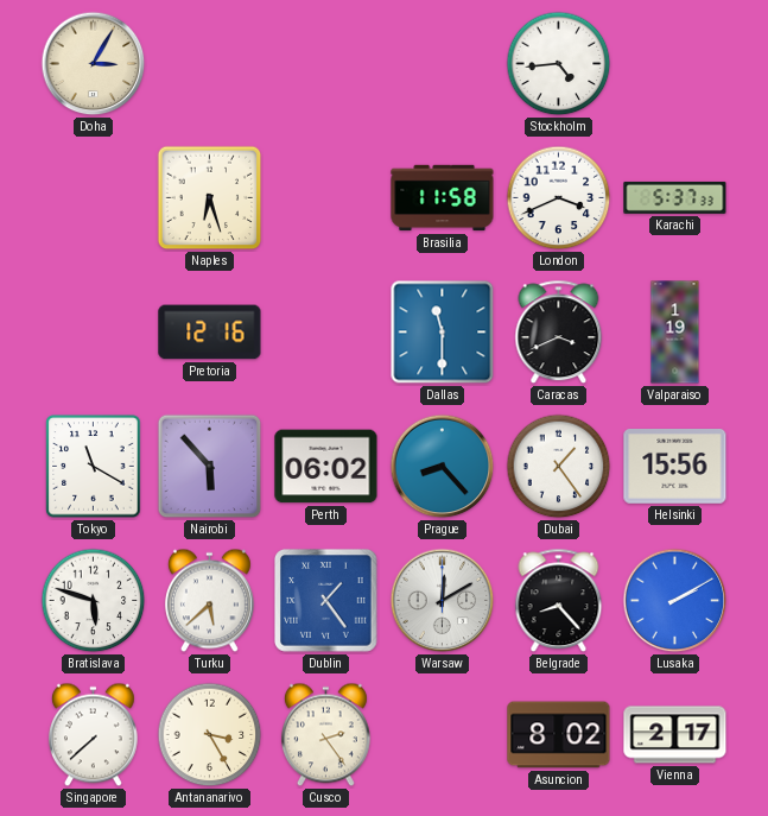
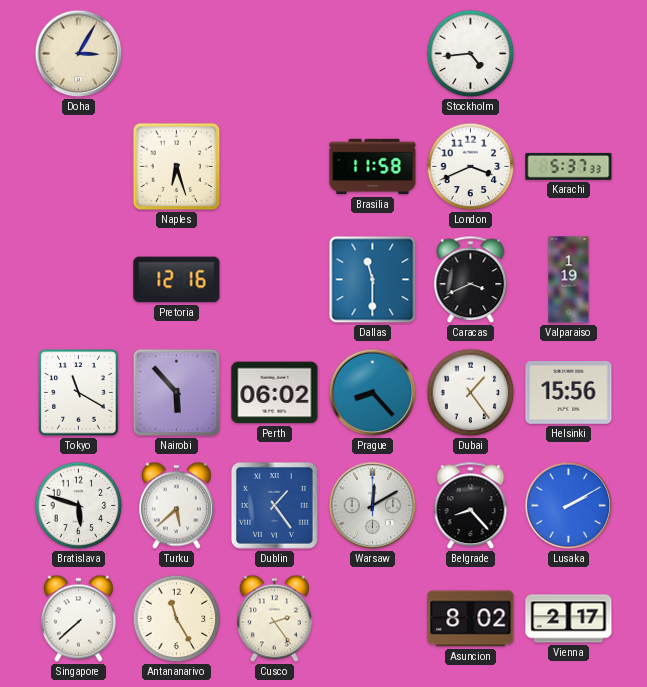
Antananarivo: 3:25 -> 11:25 (177, 619)
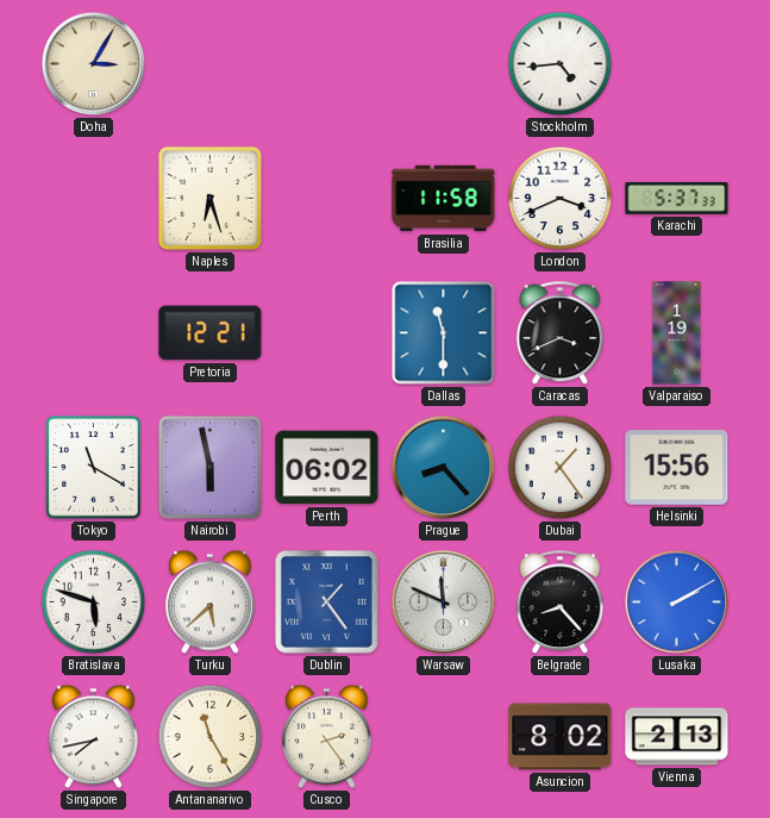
Pretoria: 12:16 -> 12:21 (211, 333)
Nairobi: 5:53 -> 5:58 (211, 468)
Warsaw: 12:10 -> 11:49 (444, 602)
Singapore: 7:38 -> 7:43 (93, 737)
Vienna: 2:17 -> 2:13 (677, 737)
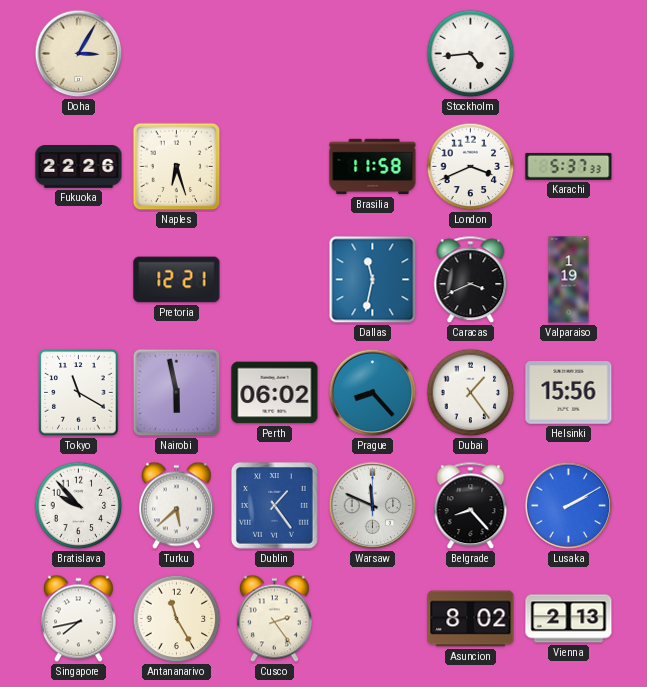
Fukuoka: none -> 22:26 (79, 167)
Dallas: 11:30 -> 11:32 (373, 280)
Bratislava: 5:48 -> 9:53 (79, 506)
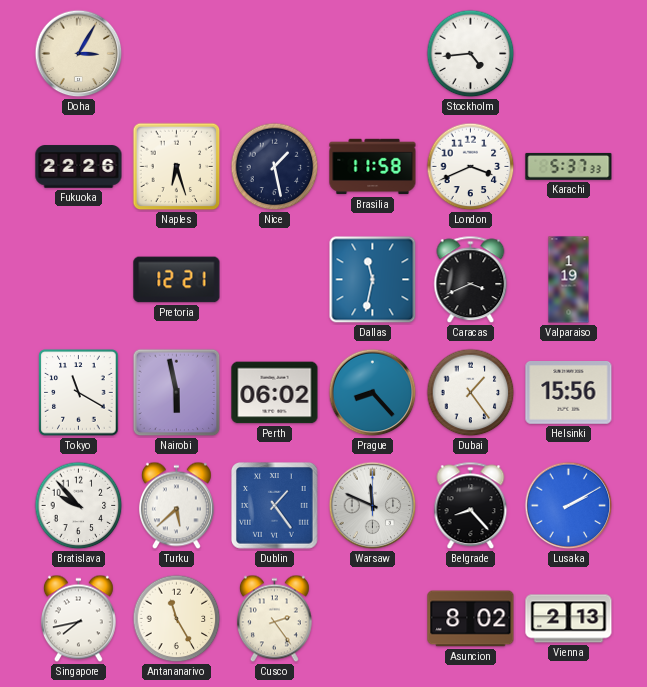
Nice: none -> 1:28 (275, 167)
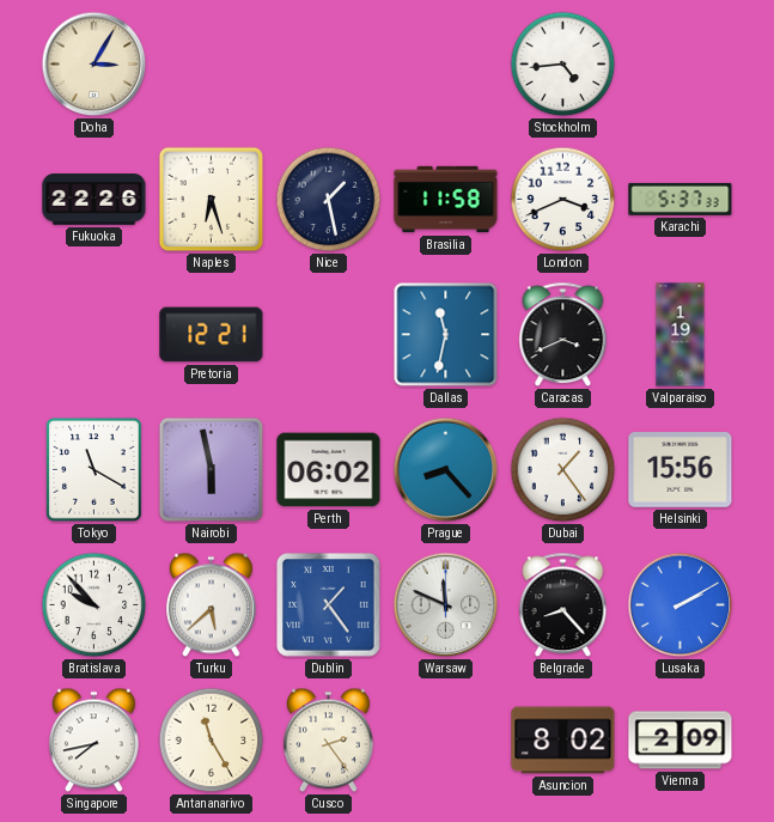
Vienna: 2:13 -> 2:09 (681, 741)
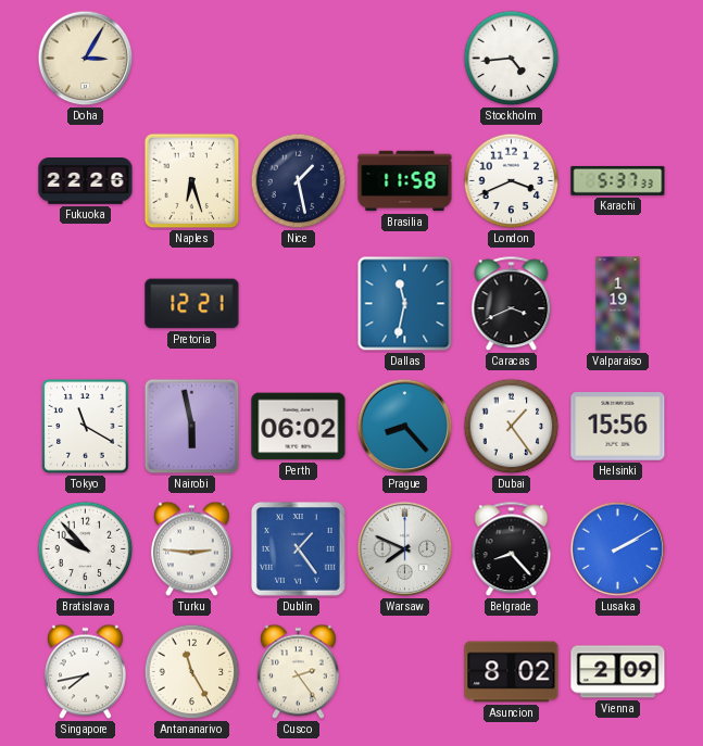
Turku: 5:38 -> 2:46 (191, 549)
Warsaw: 11:49 -> 7:49 (405, 549)
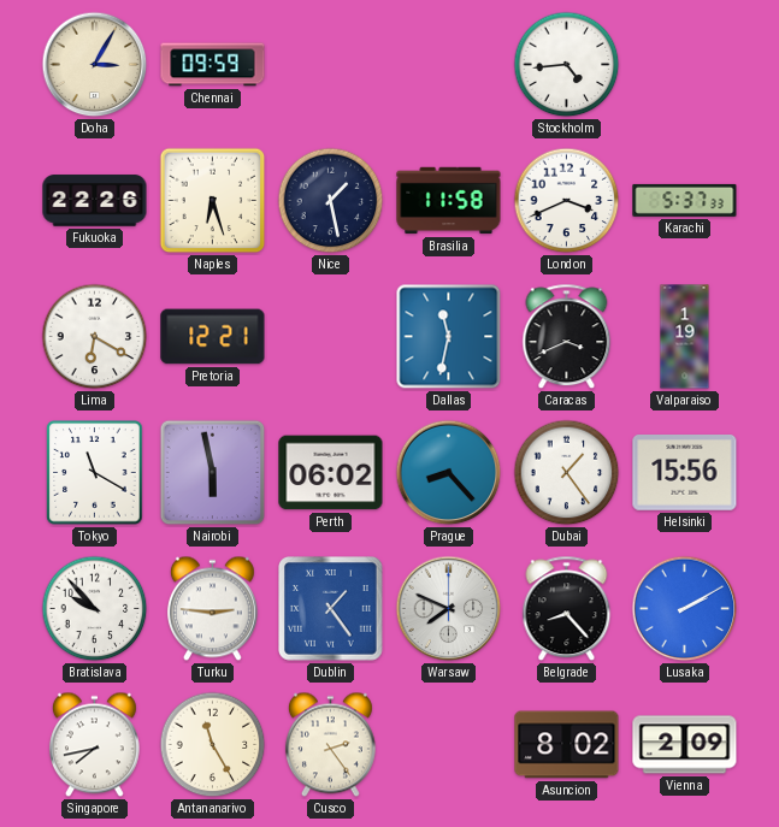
Chennai: none -> 09:59 (213, 65)
Lima: none -> 6:20 (95, 337)
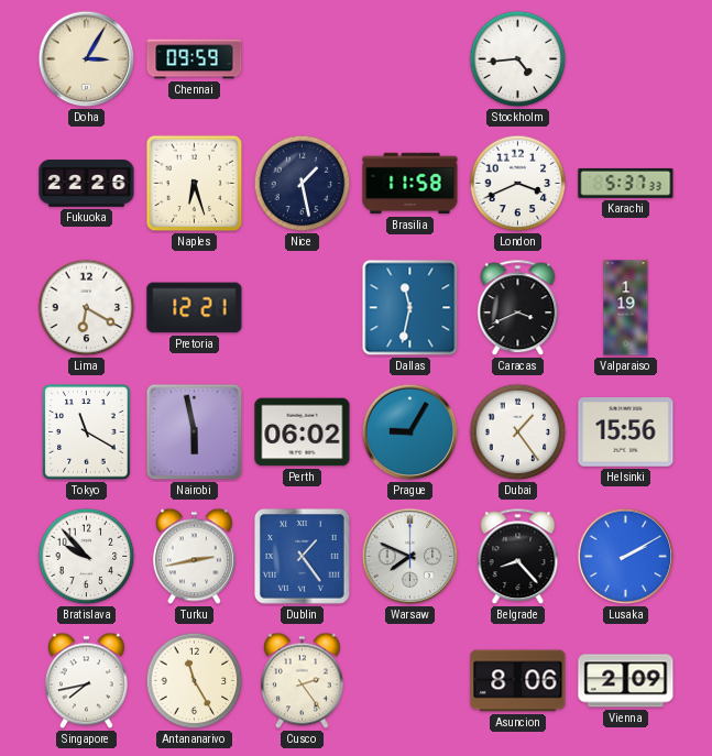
Prague: 8:23 -> 9:05 (410, 432)
Turku: 2:46 -> 2:43 (194, 557)
Asuncion: 8:02 -> 8:06 (518, 681)
